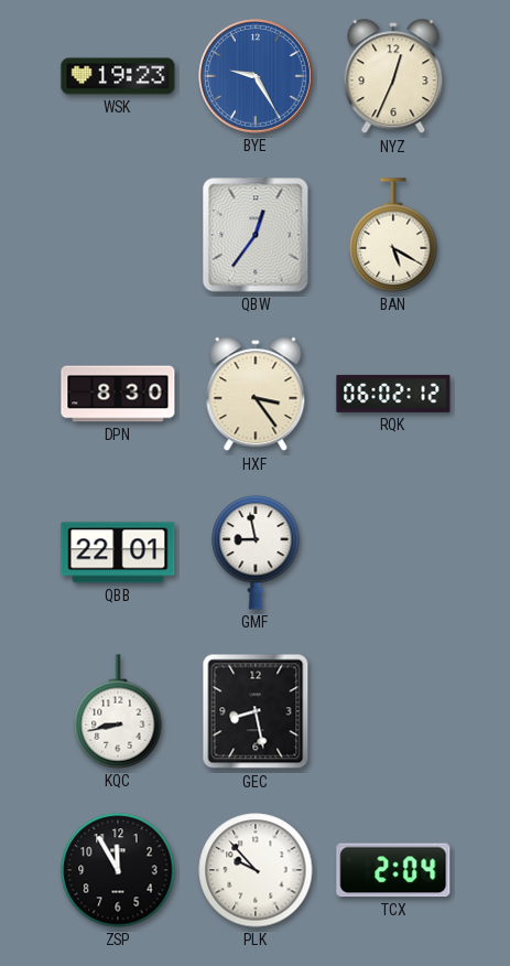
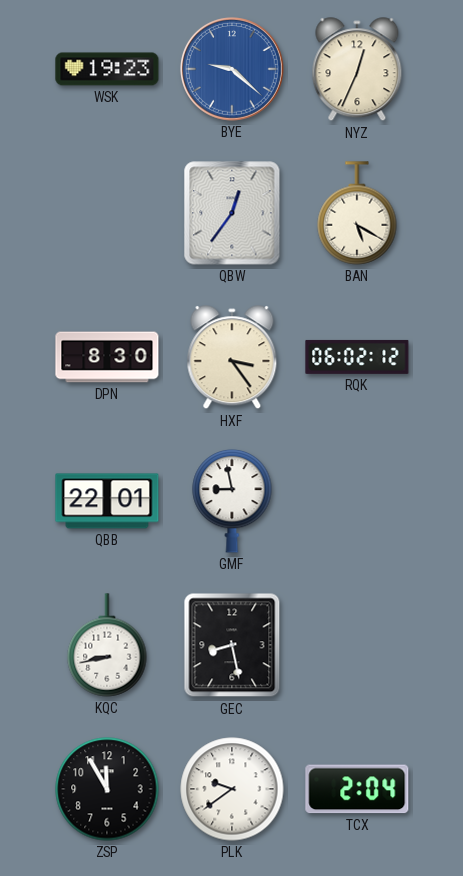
BYE: 9:25 -> 9:22 (232, 69)
PLK: 9:53 -> 9:39 (232, 789)
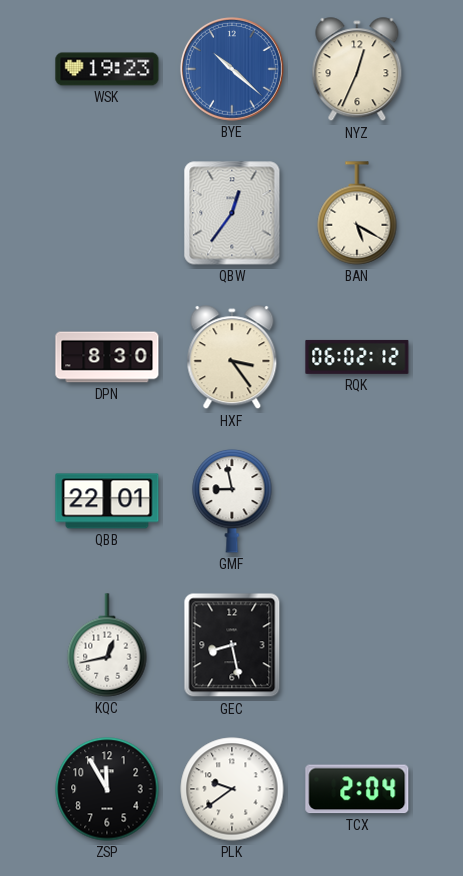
BYE: 9:22 -> 10:22 (232, 69)
KQC: 8:43 -> 12:43 (107, 645)
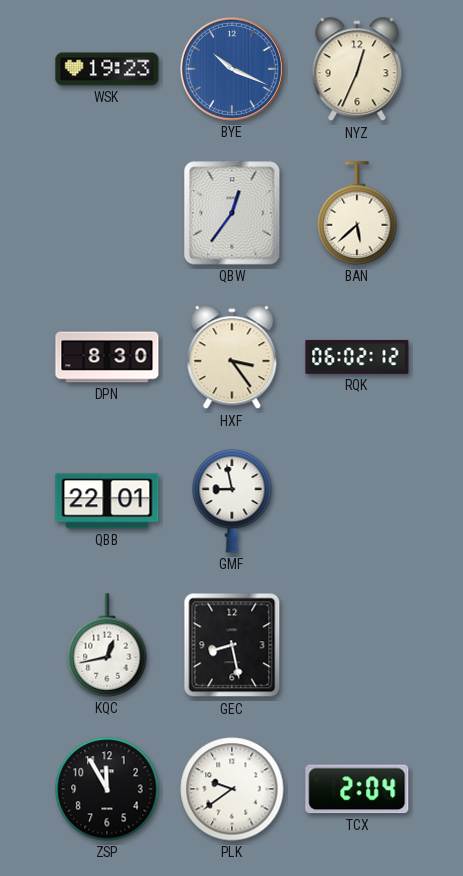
BYE: 10:22 -> 10:19 (232, 69)
BAN: 5:20 -> 5:38 (357, 213)
